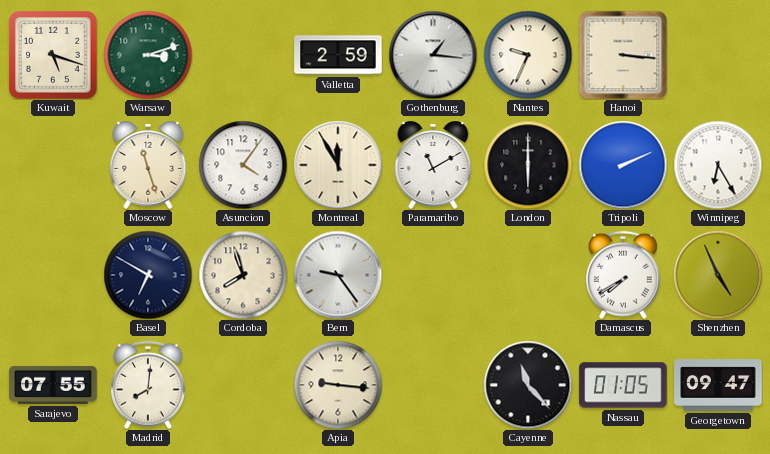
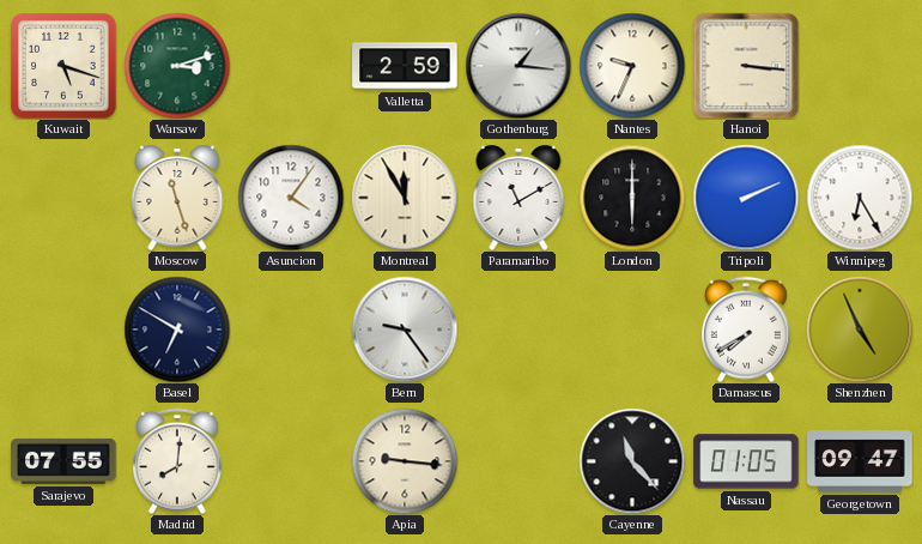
Cordoba: 7:57 -> none (243, 275)
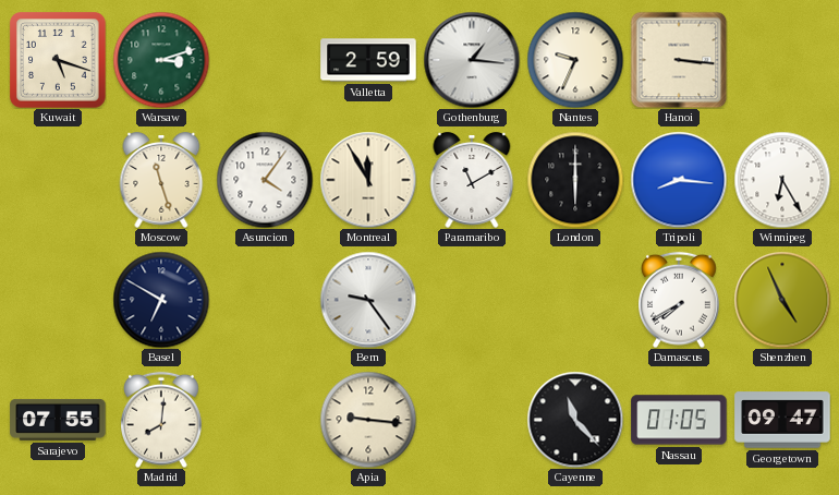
Tripoli: 2:11 -> 8:16 (679, 180)
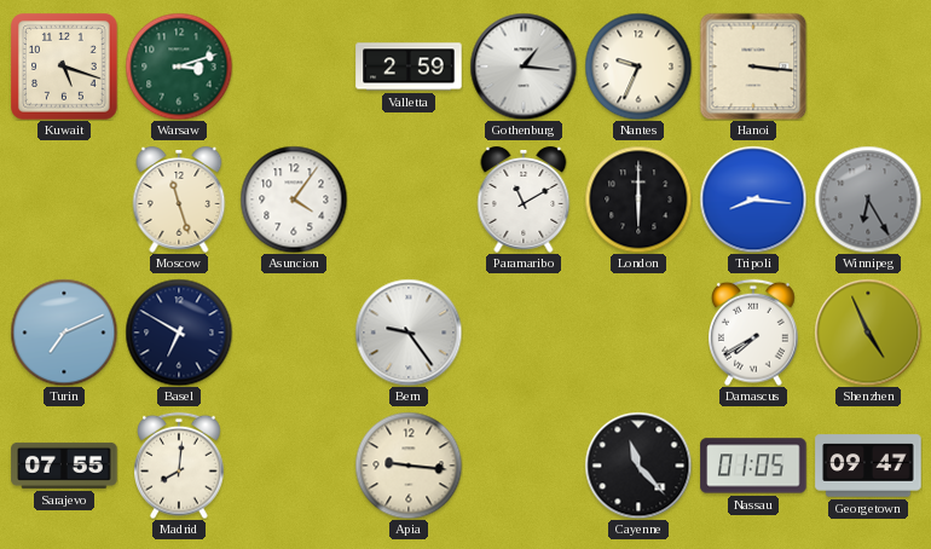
Montreal: 11:55 -> none (368, 180)
Winnipeg dial: white -> grey (868, 200)
Turin: none -> 7:11 (64, 333)
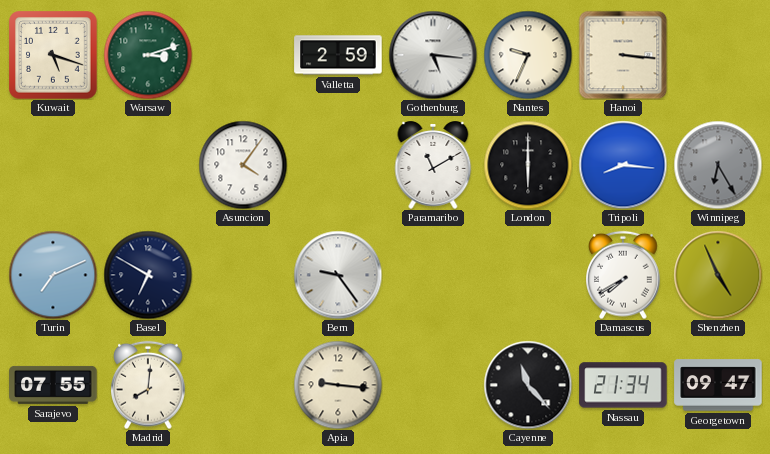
Gothenburg: 1:16 -> 5:16 (433, 55)
Moscow: 11:27 -> none (179, 201)
Nassau: 01:05 -> 21:34 (623, 385)
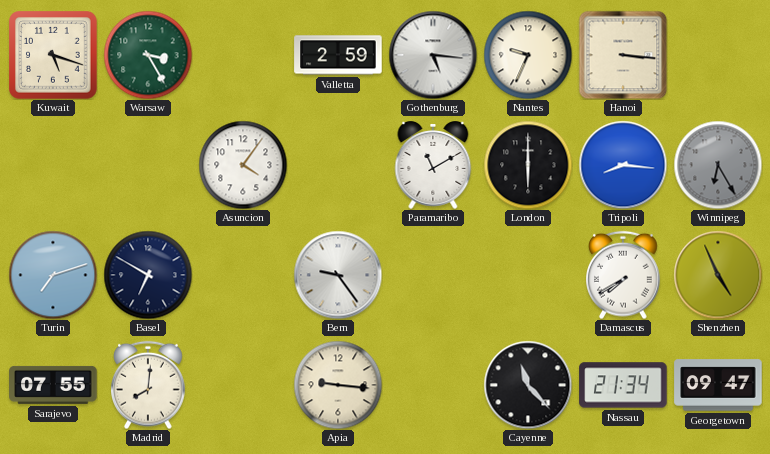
Warsaw: 3:12 -> 3:25 (148, 55)
Turin: 7:11 -> 7:12 (53, 275)
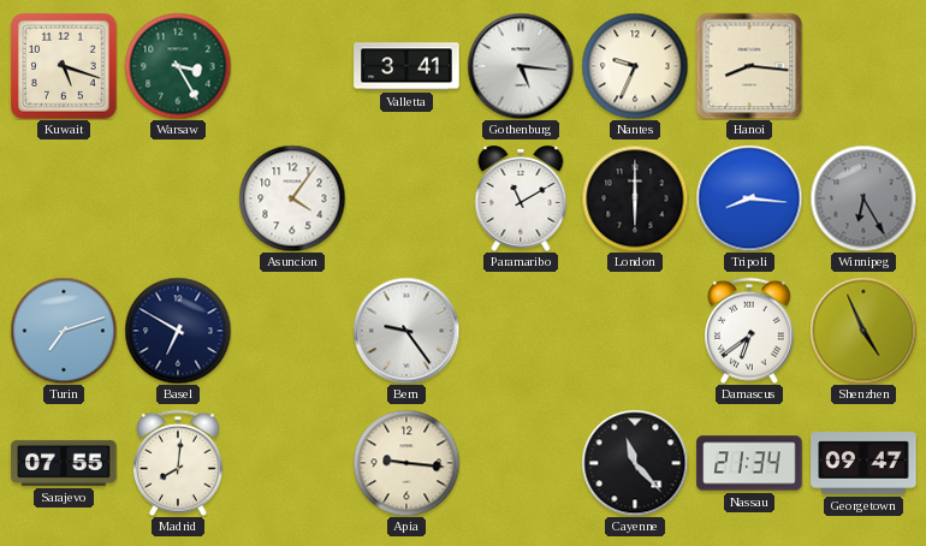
Valletta: 2:59 -> 3:41 (406, 66)
Hanoi: 3:16 -> 8:16 (749, 66)
Damascus: 7:40 -> 6:39 (749, 331)
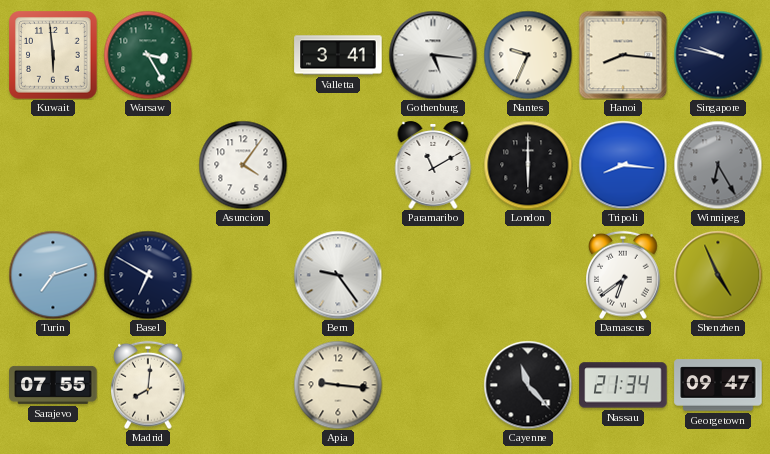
Kuwait: 5:18 -> 5:59 (53, 55)
Singapore: none -> 9:47 (718, 55)
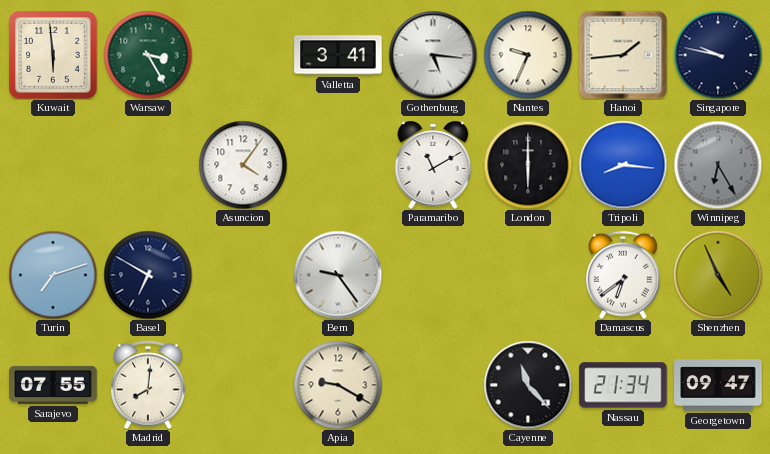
Hanoi: 8:16 -> 1:44 (623, 55)
Apia: 9:16 -> 9:20 (338, 385)
